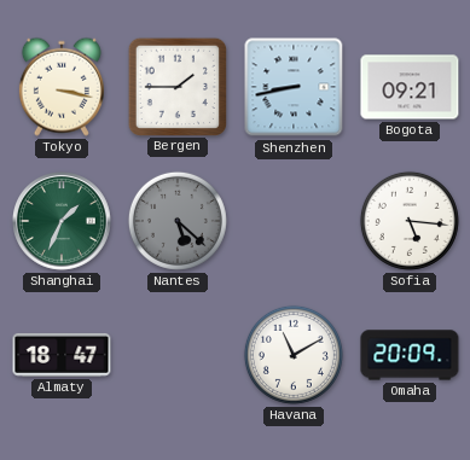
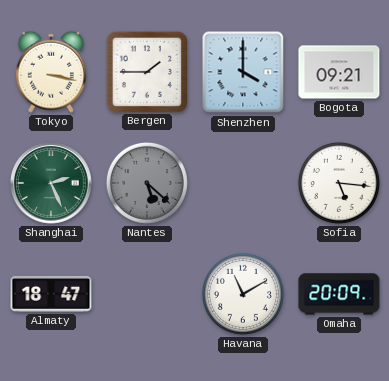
Shenzhen: 8:43 -> 4:00 (243, 72)
Shanghai: 1:34 -> 2:26 (52, 184)
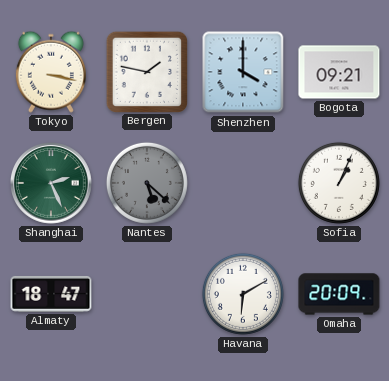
Bergen: 1:45 -> 1:47 (146, 71)
Sofia: 5:16 -> 1:04 (339, 183)
Havana: 11:10 -> 6:10 (243, 294)
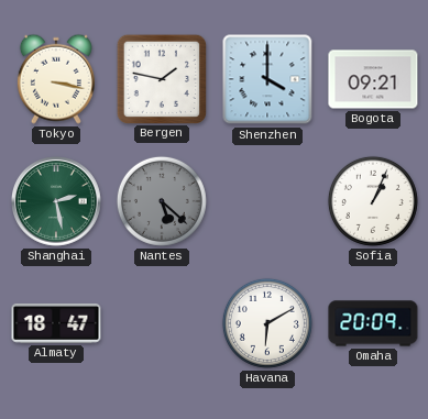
Shanghai: 2:26 -> 2:28 (57, 202)
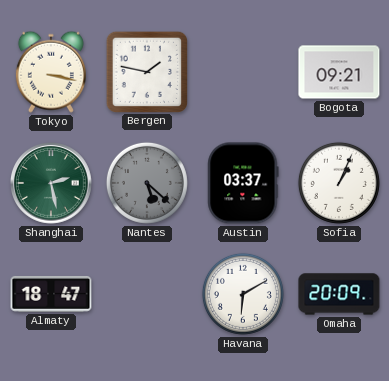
Shenzhen: 4:00 -> none (267, 79)
Austin: none -> 03:37 (243, 183)
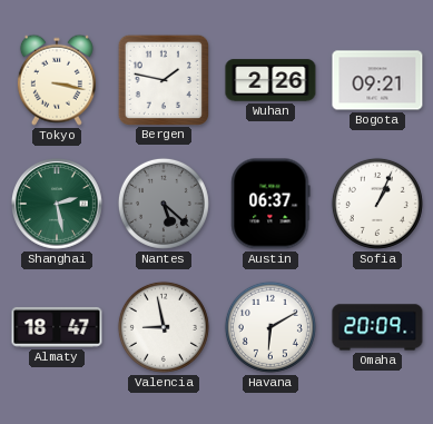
Wuhan: none -> 2:26 (270, 80)
Austin: 03:37 -> 06:37 (270, 204)
Valencia: none -> 8:58 (164, 327)
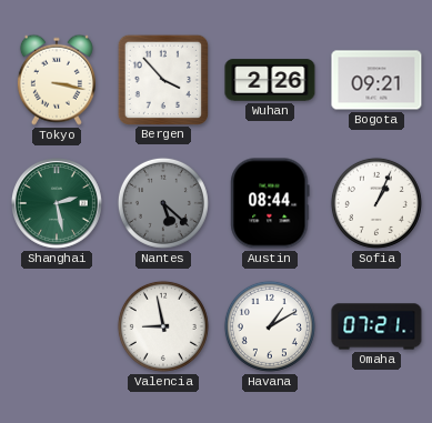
Bergen: 1:47 -> 3:53 (162, 79)
Austin: 06:37 -> 08:44 (270, 203)
Almaty: 18:47 -> none (57, 327)
Havana: 6:10 -> 1:10 (270, 326)
Omaha: 20:09 -> 07:21 (376, 326)
